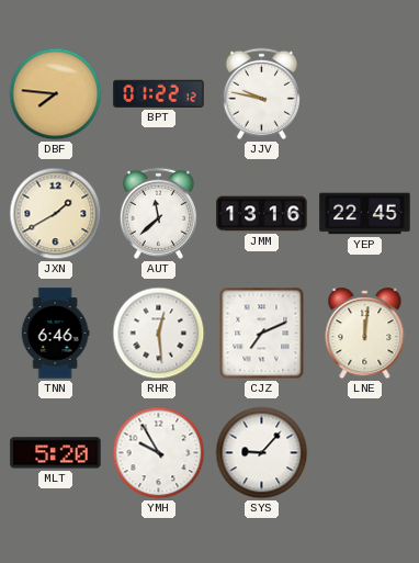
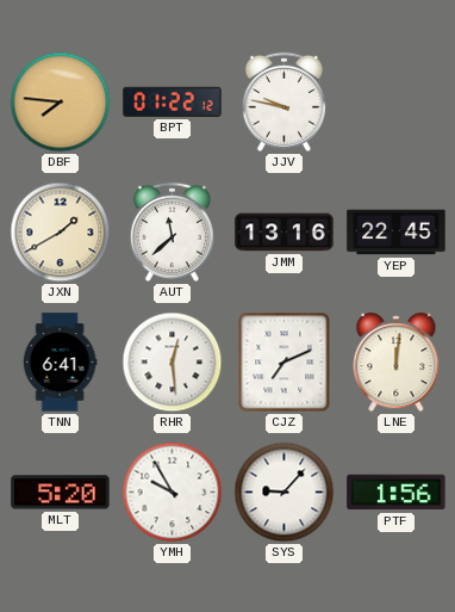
TNN: 6:46 -> 6:41 (60, 363)
PTF: none -> 1:56 (397, 493)
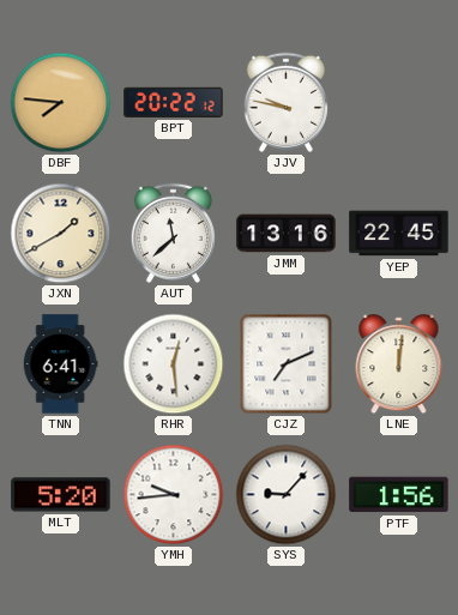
BPT: 01:22 -> 20:22 (174, 102)
YMH: 9:55 -> 9:44 (174, 495)
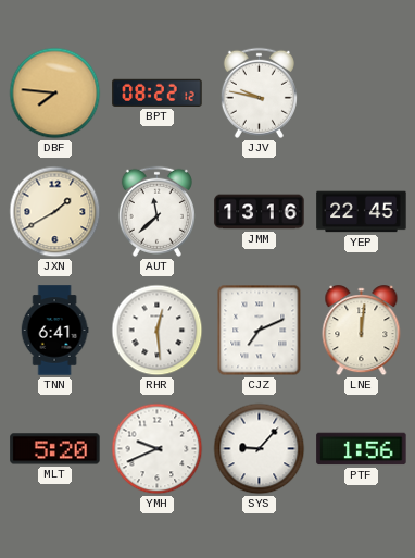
BPT: 20:22 -> 08:22 (158, 92)
YMH: 9:44 -> 9:41 (158, 449)
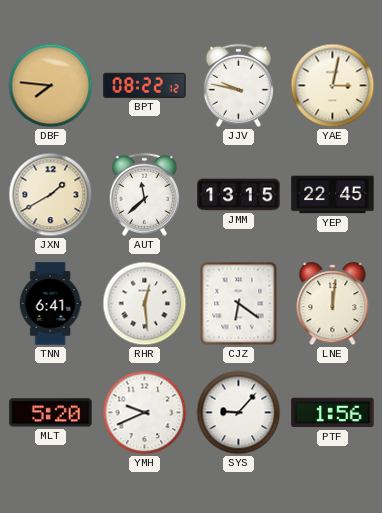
YAE: none -> 3:02 (333, 86)
JMM: 13:16 -> 13:15 (239, 195)
CJZ: 7:11 -> 6:21 (239, 304)
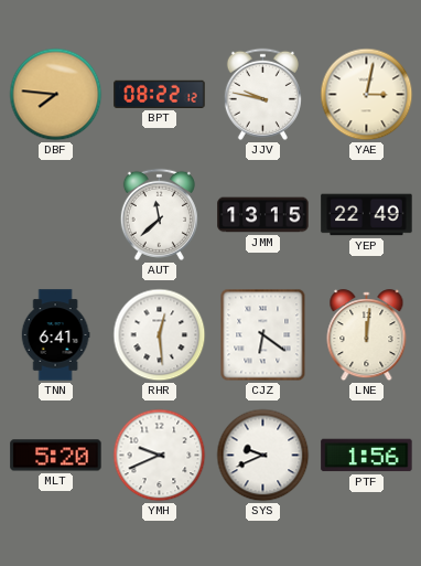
JXN: 1:40 -> none (51, 195)
YEP: 22:45 -> 22:49 (367, 215)
SYS: 9:07 -> 9:41 (263, 456)
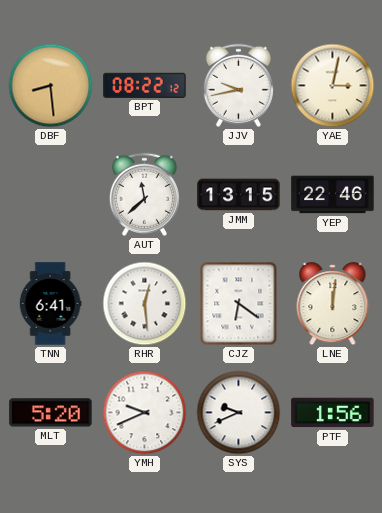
DBF: 7:46 -> 8:29 (51, 86)
JJV: 9:47 -> 9:43 (238, 85)
YEP: 22:49 -> 22:46 (333, 195)
